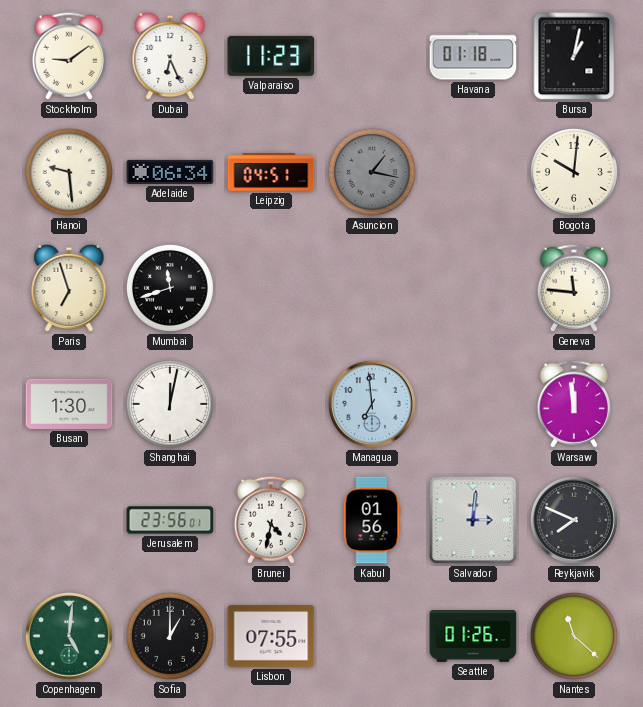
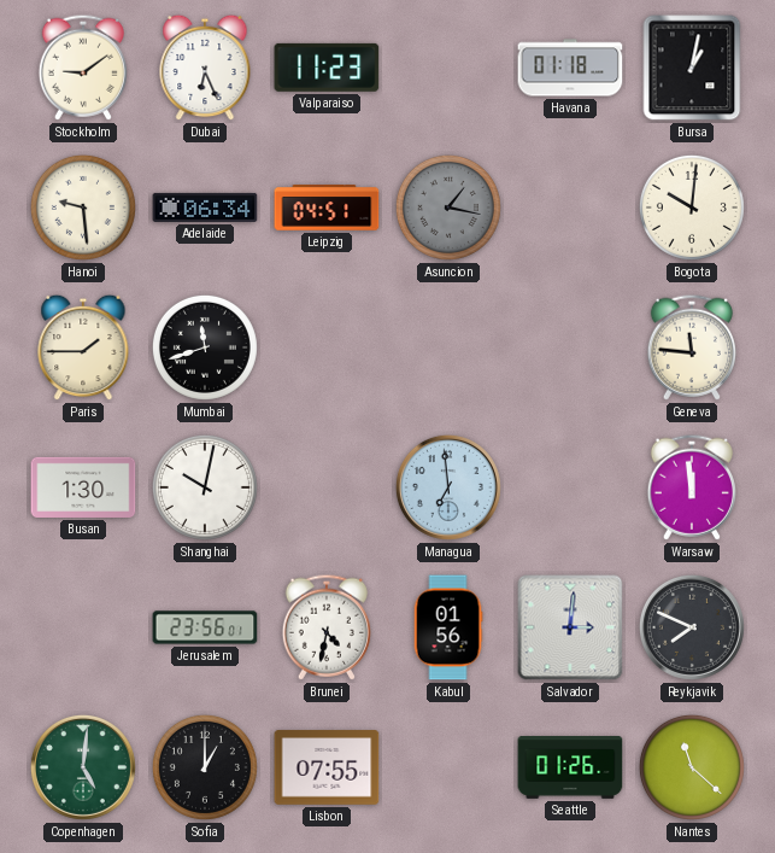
Paris: 6:57 -> 1:45 (83, 347)
Shanghai: 12:02 -> 10:02 (205, 487)
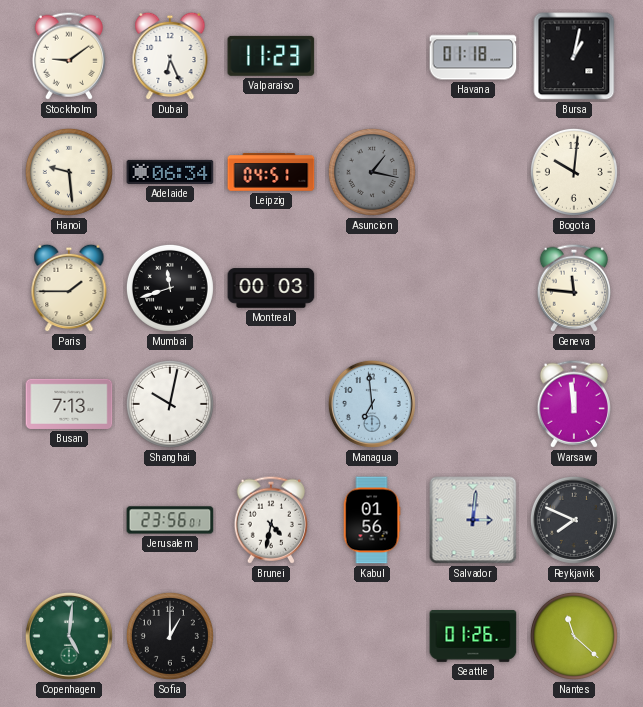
Montreal: none -> 00:03 (271, 288)
Busan: 1:30 -> 7:13 (69, 404)
Lisbon: 07:55 -> none (327, 767)
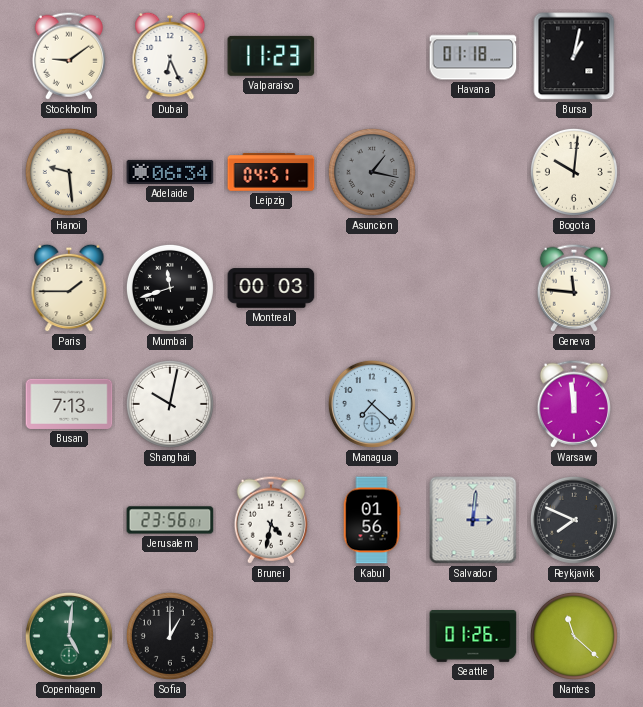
Managua: 6:59 -> 7:22 (372, 404)
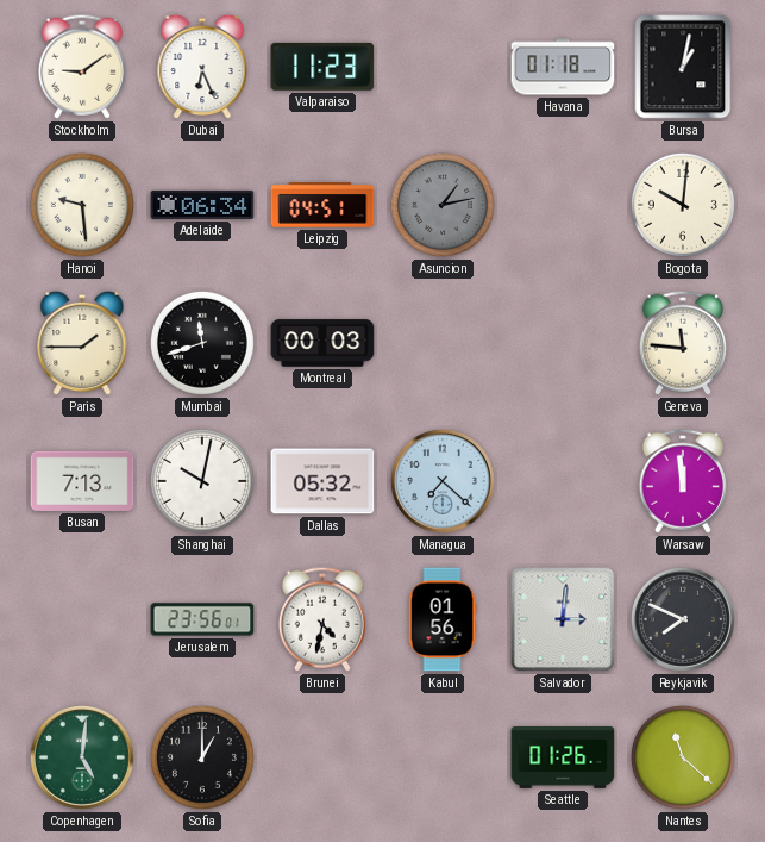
Asuncion: 1:17 -> 1:13 (443, 205)
Dallas: none -> 05:32 (322, 481)
